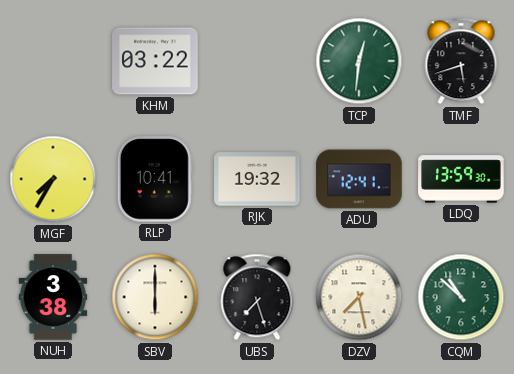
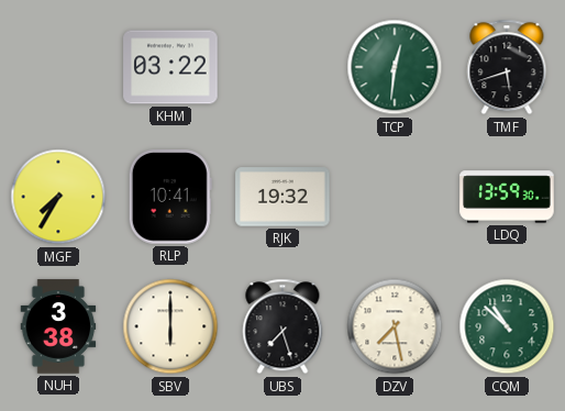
ADU: 12:41 -> none (359, 179)
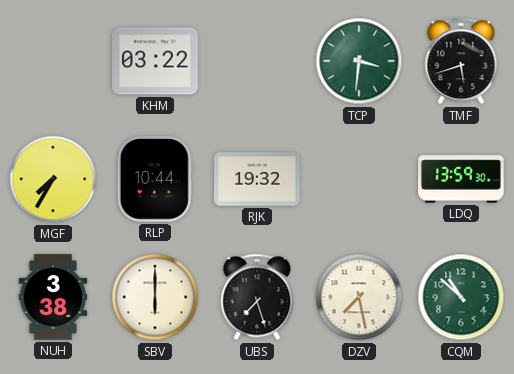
TCP: 12:31 -> 3:31 (359, 61)
RLP: 10:41 -> 10:44 (155, 179)
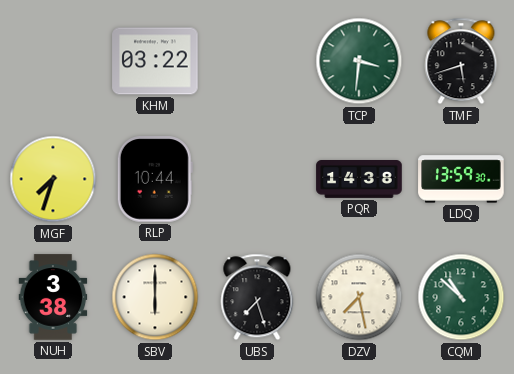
MGF: 7:35 -> 7:33 (53, 179)
RJK: 19:32 -> none (257, 179)
PQR: none -> 14:38 (359, 180)
